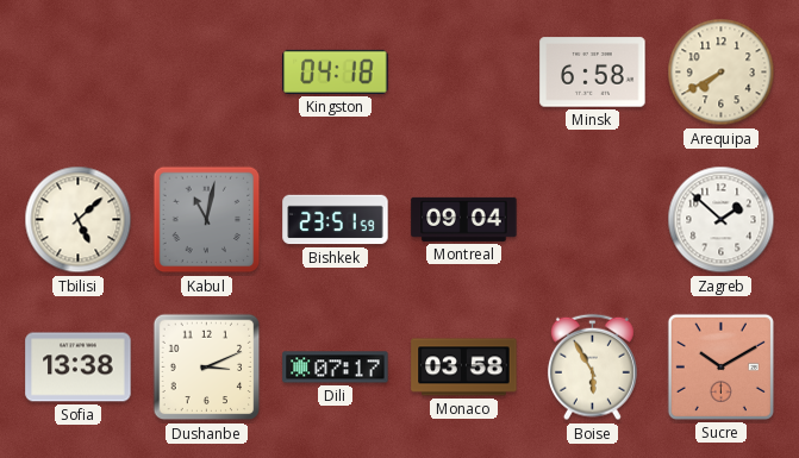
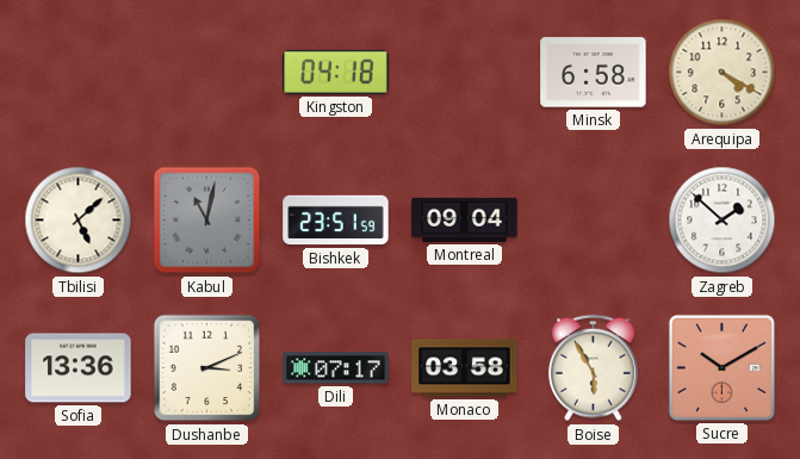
Arequipa: 7:40 -> 4:20 (723, 73)
Sofia: 13:38 -> 13:36 (79, 368)
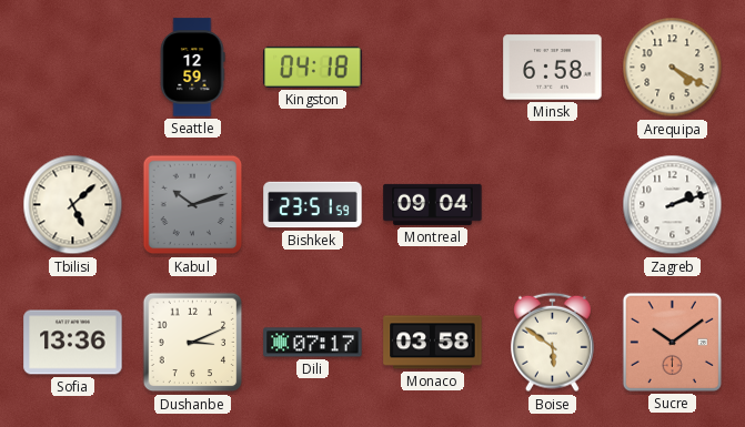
Seattle: none -> 12:59 (192, 68)
Kabul: 11:02 -> 10:12 (193, 205)
Zagreb: 1:52 -> 2:12 (673, 205)
Boise: 5:55 -> 5:51 (552, 343)
Sucre: 10:10 -> 10:09 (672, 342)
